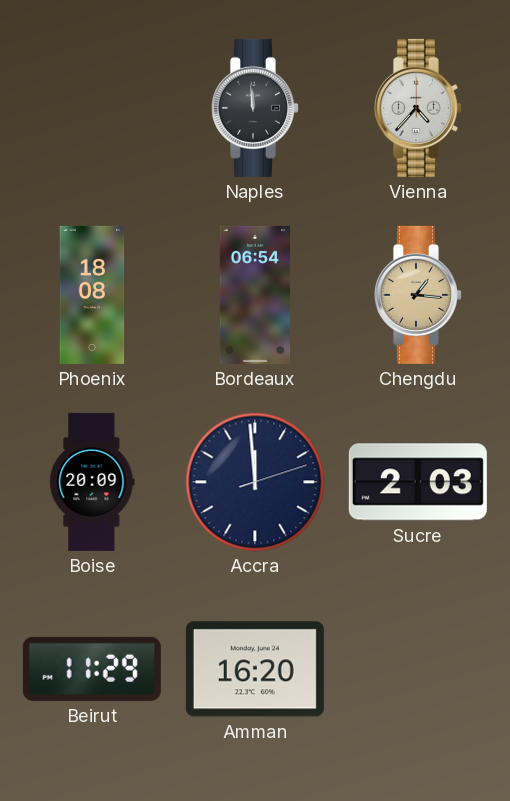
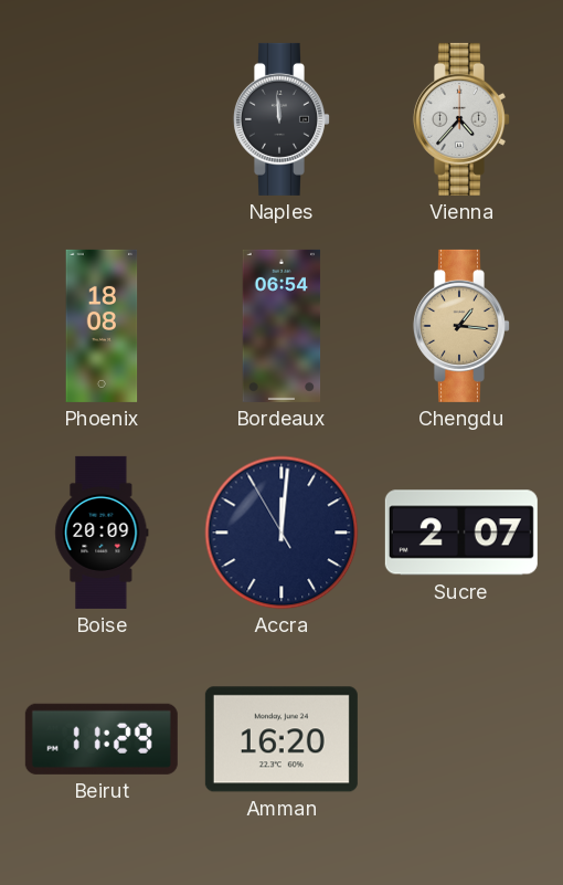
Accra: 11:59 -> 12:00 (281, 533)
Sucre: 2:03 -> 2:07 (461, 533)
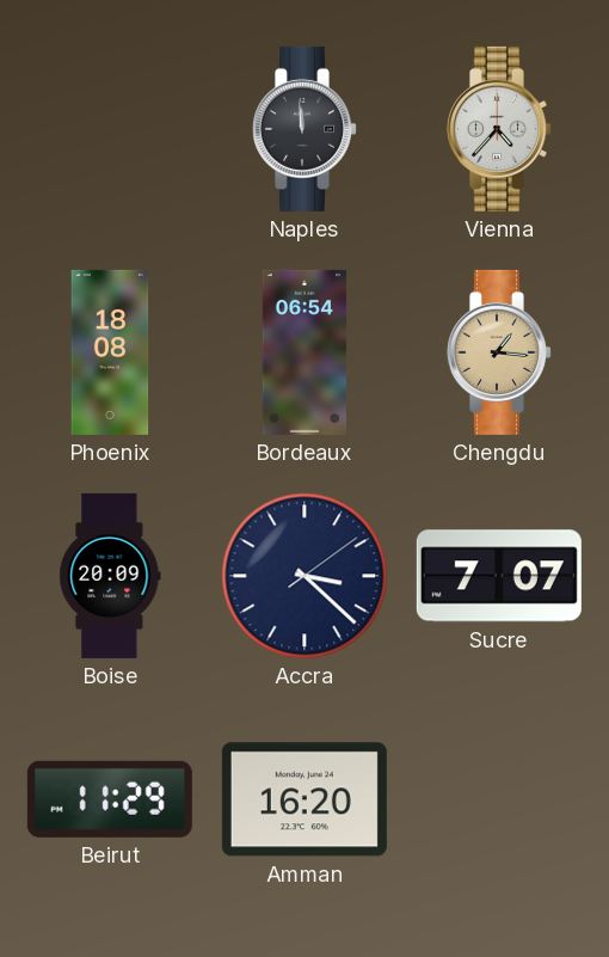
Accra: 12:00 -> 3:22 (304, 576)
Sucre: 2:07 -> 7:07 (499, 576)
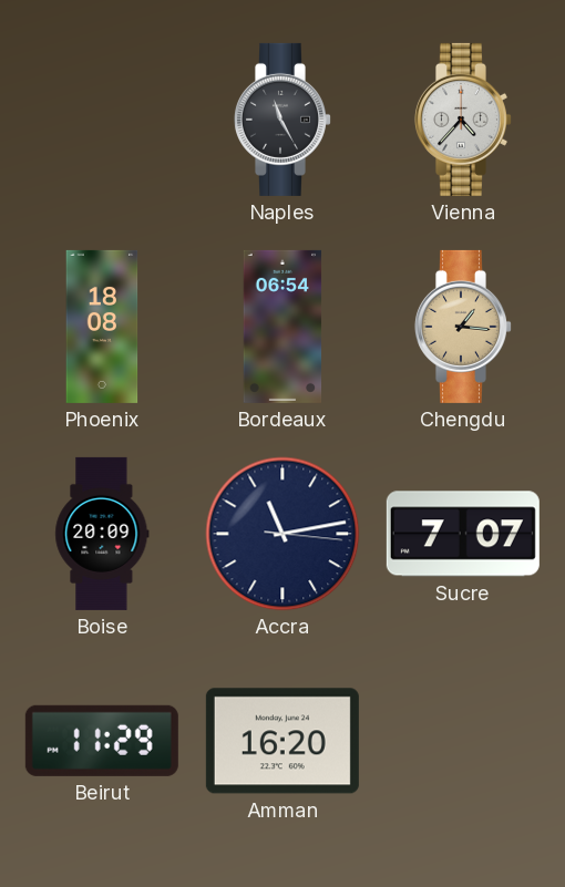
Naples: 11:59 -> 11:25 (282, 120)
Accra: 3:22 -> 11:13 (282, 534)
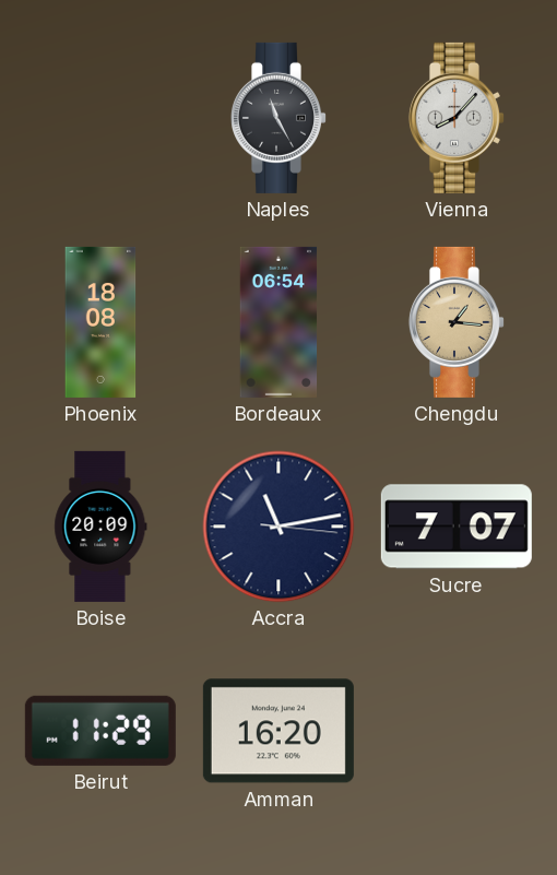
Vienna: 4:37 -> 8:07 (457, 118)
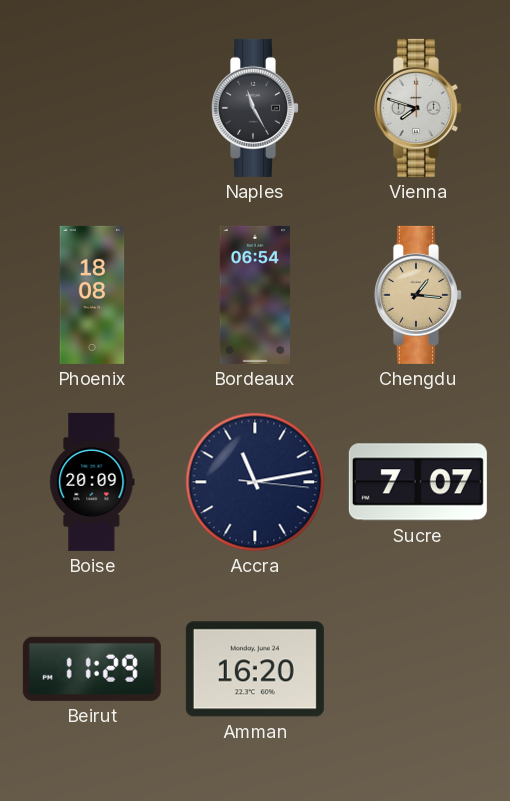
Vienna: 8:07 -> 7:48 (418, 108)
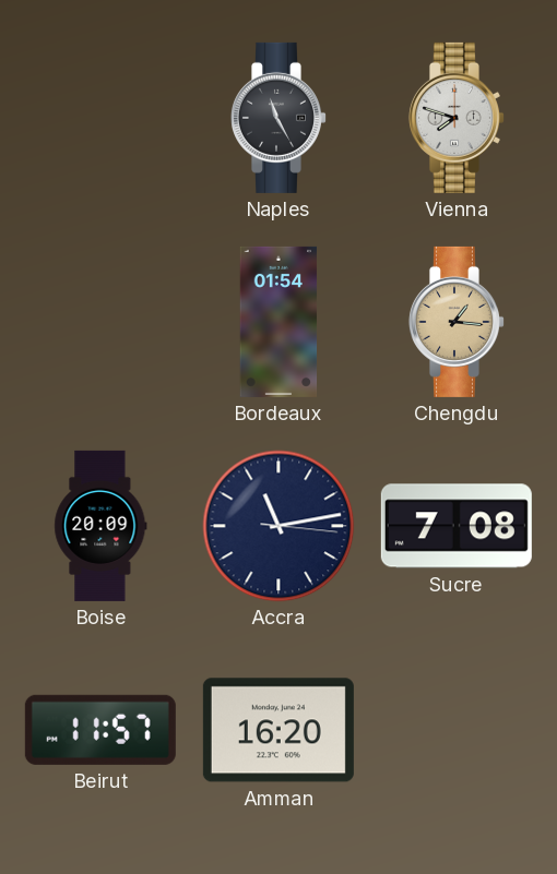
Phoenix: 18:08 -> none (92, 295)
Bordeaux: 06:54 -> 01:54 (278, 322)
Sucre: 7:07 -> 7:08 (457, 526)
Beirut: 11:29 -> 11:57 (100, 730)
